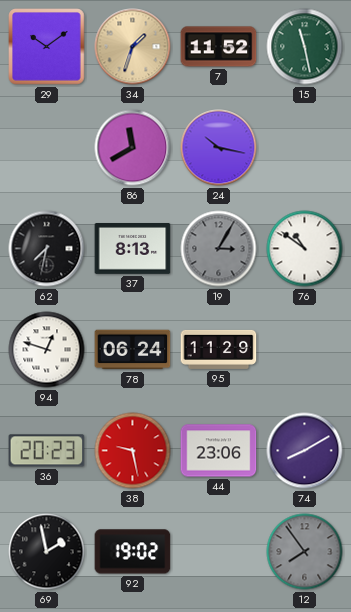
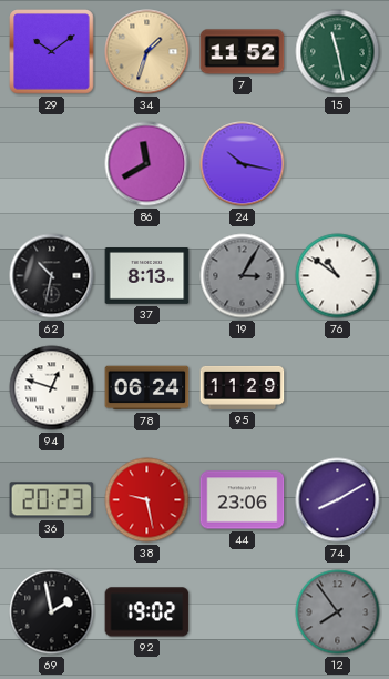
62: 7:32 -> 10:32 (52, 276)
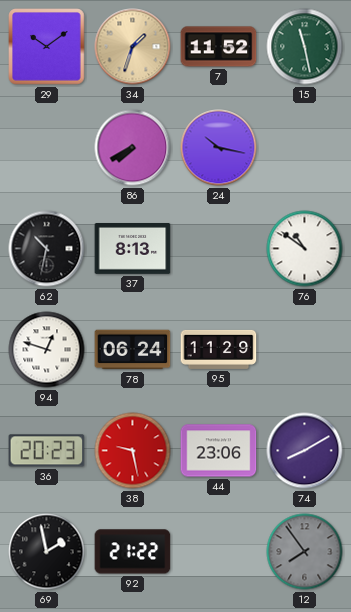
86: 11:40 -> 7:40 (133, 148)
19: 3:05 -> none (243, 276)
92: 19:02 -> 21:22 (133, 552)
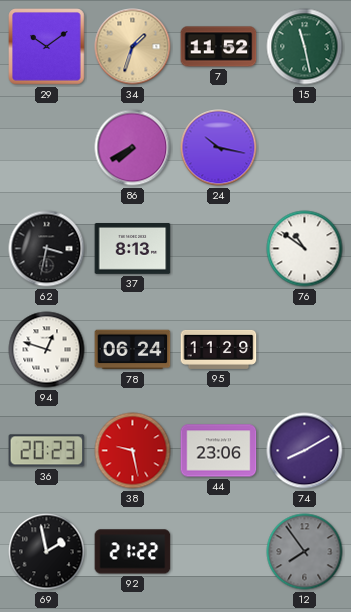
62: 10:32 -> 3:32 (47, 249)
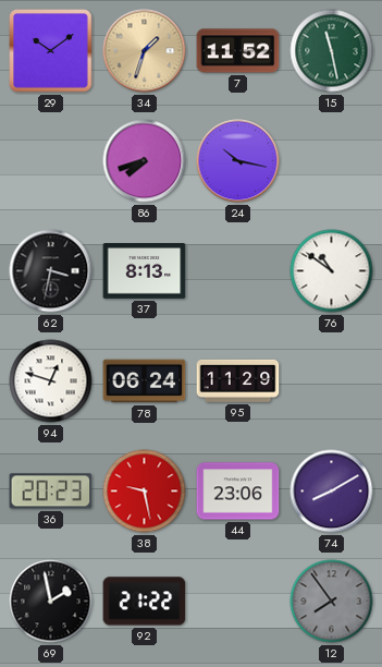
86: 7:40 -> 7:42 (145, 161)
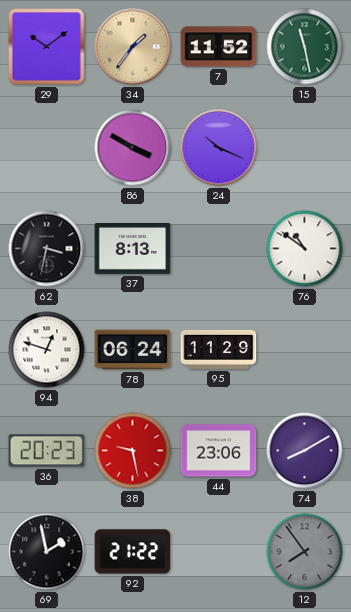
34: 1:33 -> 1:36 (133, 47)
86: 7:42 -> 3:50 (133, 148)
24: 10:17 -> 10:19 (219, 148)
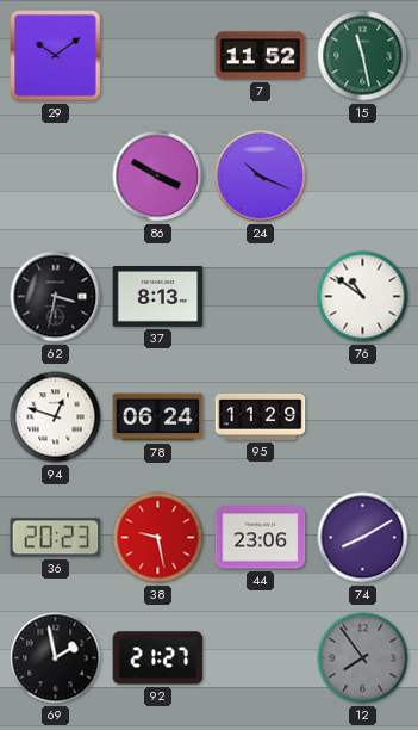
34: 1:36 -> none (133, 47)
92: 21:22 -> 21:27 (158, 658)
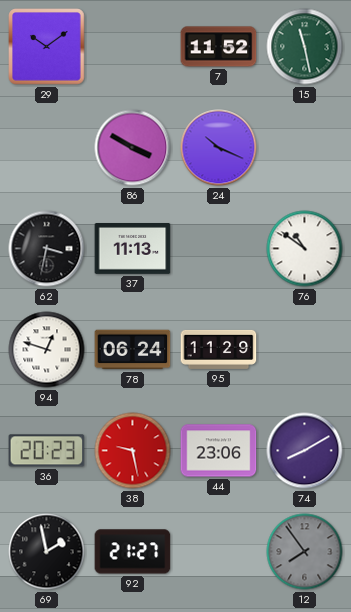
37: 8:13 -> 11:13 (133, 249)
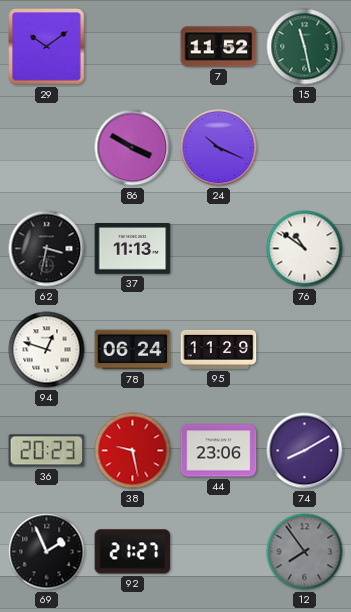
69: 1:58 -> 1:56 (47, 552)
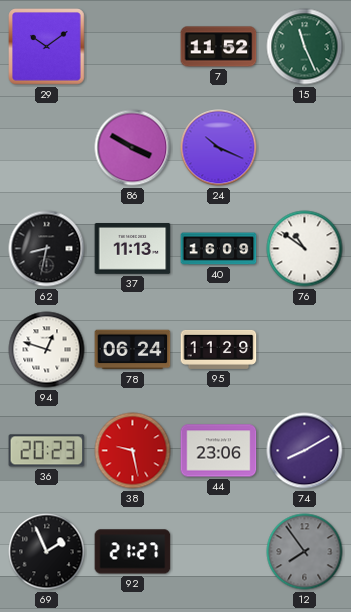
15: 11:28 -> 11:26 (305, 47)
62: 3:32 -> 8:32 (47, 249)
40: none -> 16:09 (219, 249)
